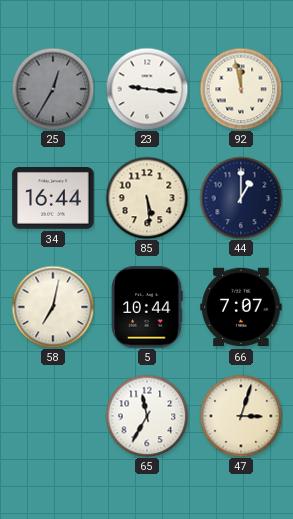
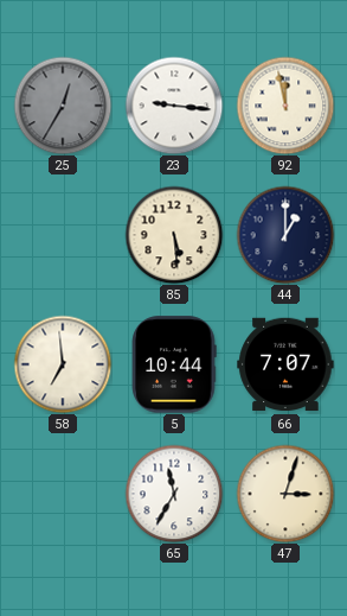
34: 16:44 -> none (53, 199)
58: 7:02 -> 6:59 (63, 364)
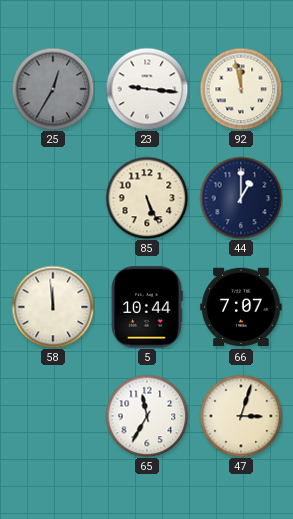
85: 5:29 -> 5:26 (147, 198)
58: 6:59 -> 11:59 (53, 307)
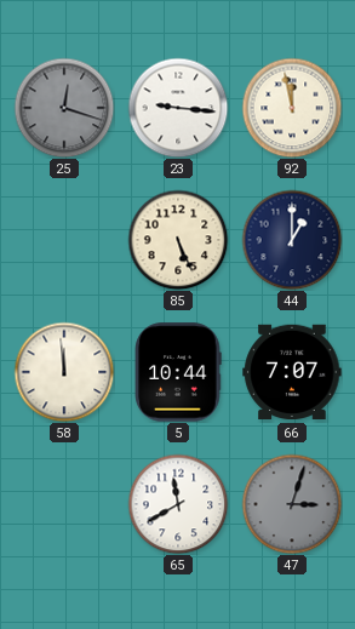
25: 12:35 -> 12:18 (64, 108)
65: 11:35 -> 11:40 (178, 504)
47 dial: cream -> grey (292, 504)
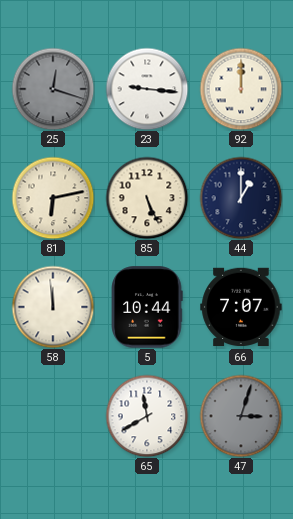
92: 11:58 -> 12:00 (241, 89)
81: none -> 6:13 (53, 198)
